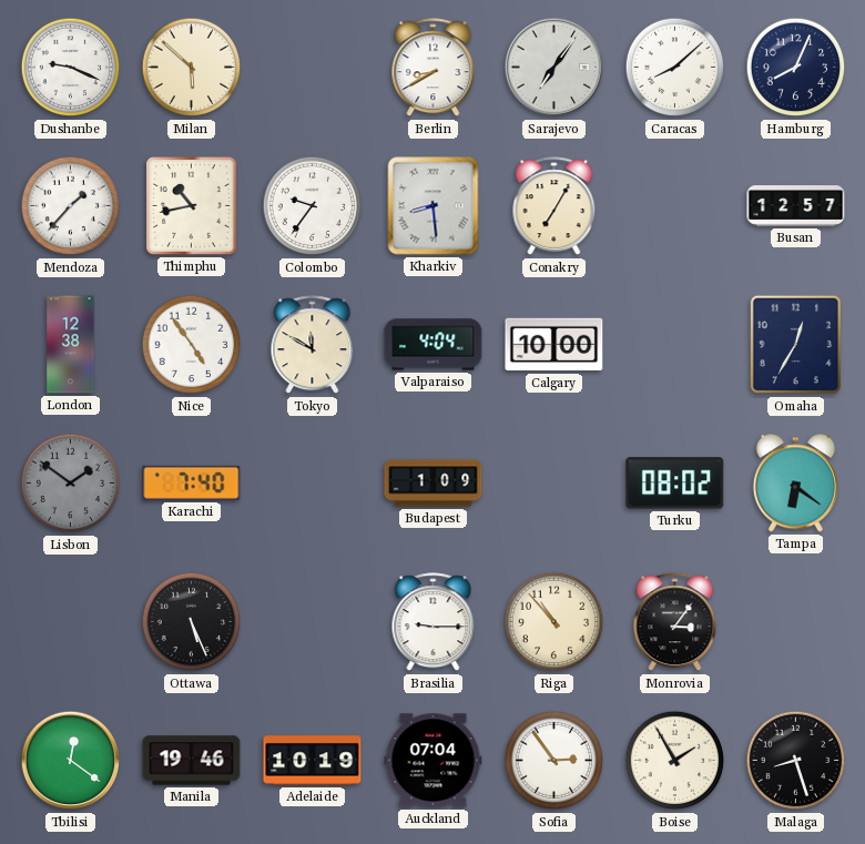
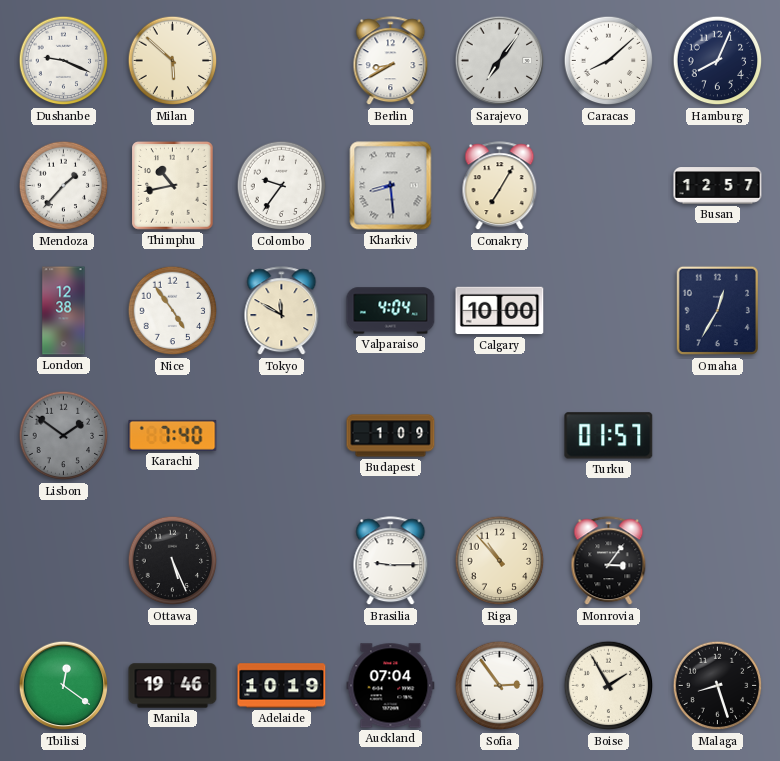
Turku: 08:02 -> 01:57 (609, 436)
Tampa: 6:21 -> none (795, 484)
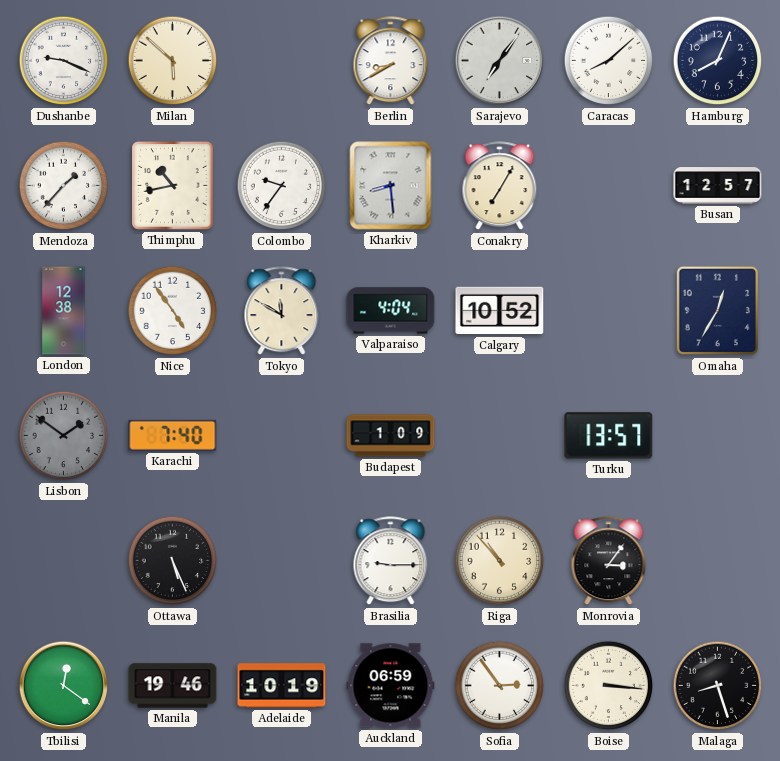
Calgary: 10:00 -> 10:52 (500, 311)
Turku: 01:57 -> 13:57 (609, 436)
Auckland: 07:04 -> 06:59 (391, 686)
Boise: 1:55 -> 3:16 (609, 686)
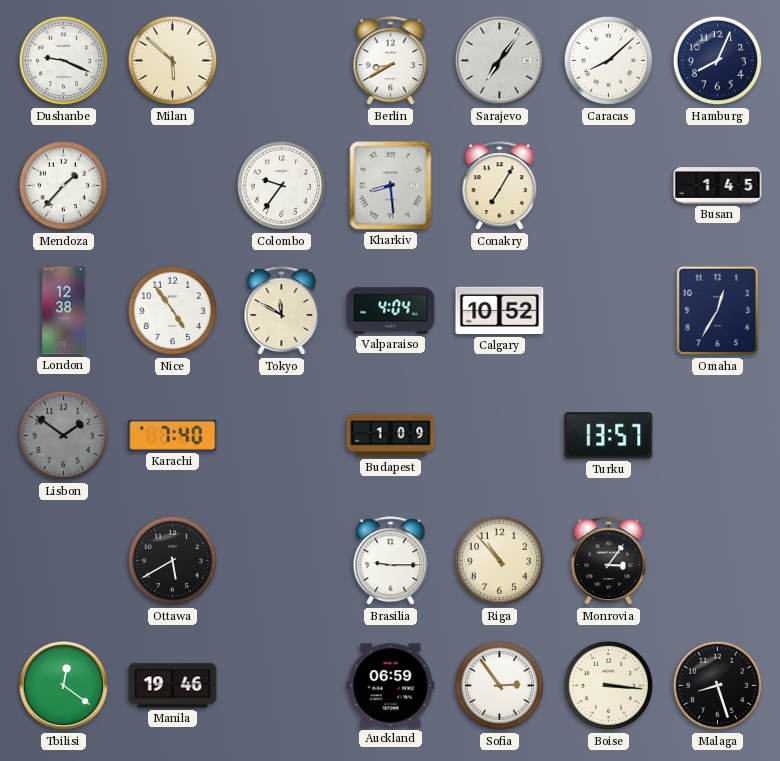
Thimphu: 10:43 -> none (173, 186)
Busan: 12:57 -> 1:45 (718, 186)
Ottawa: 5:26 -> 5:40 (173, 561)
Adelaide: 10:19 -> none (282, 686)
